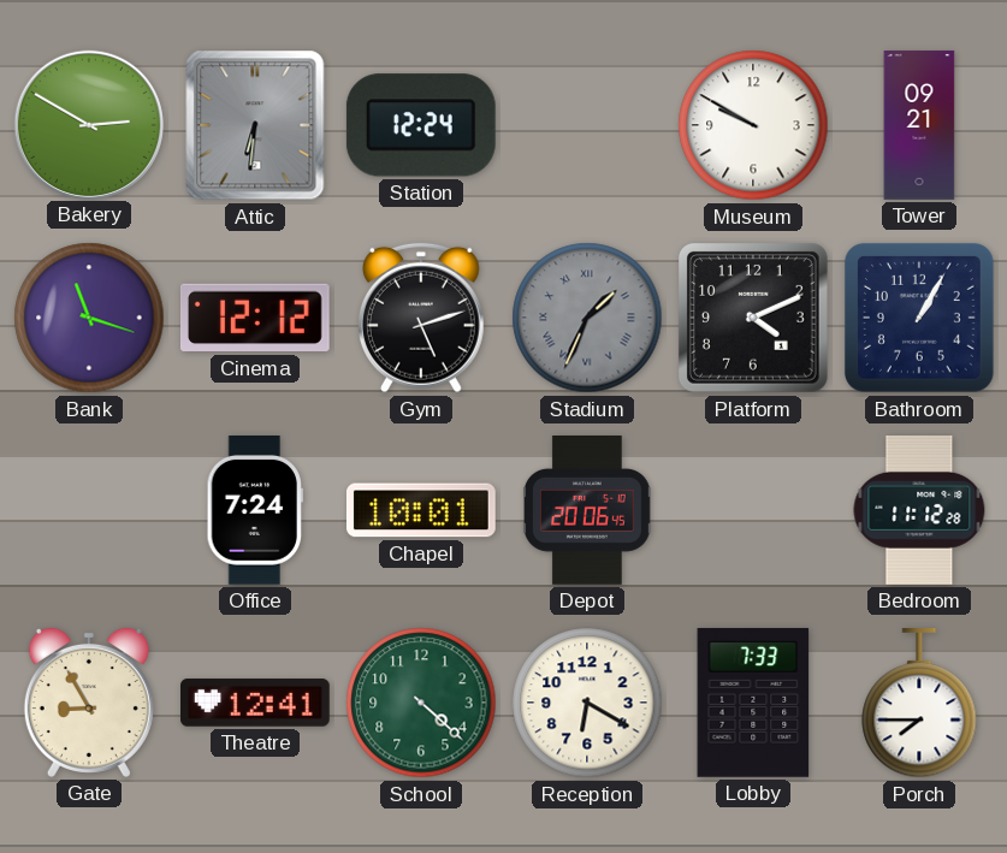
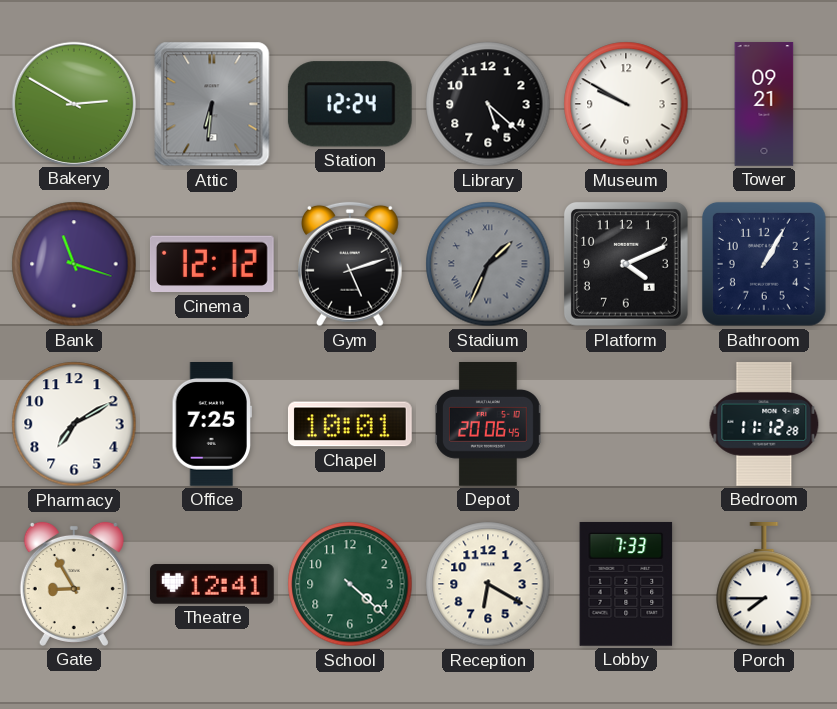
Library: none -> 5:22 (488, 104)
Pharmacy: none -> 7:10 (74, 424)
Office: 7:24 -> 7:25 (211, 425)
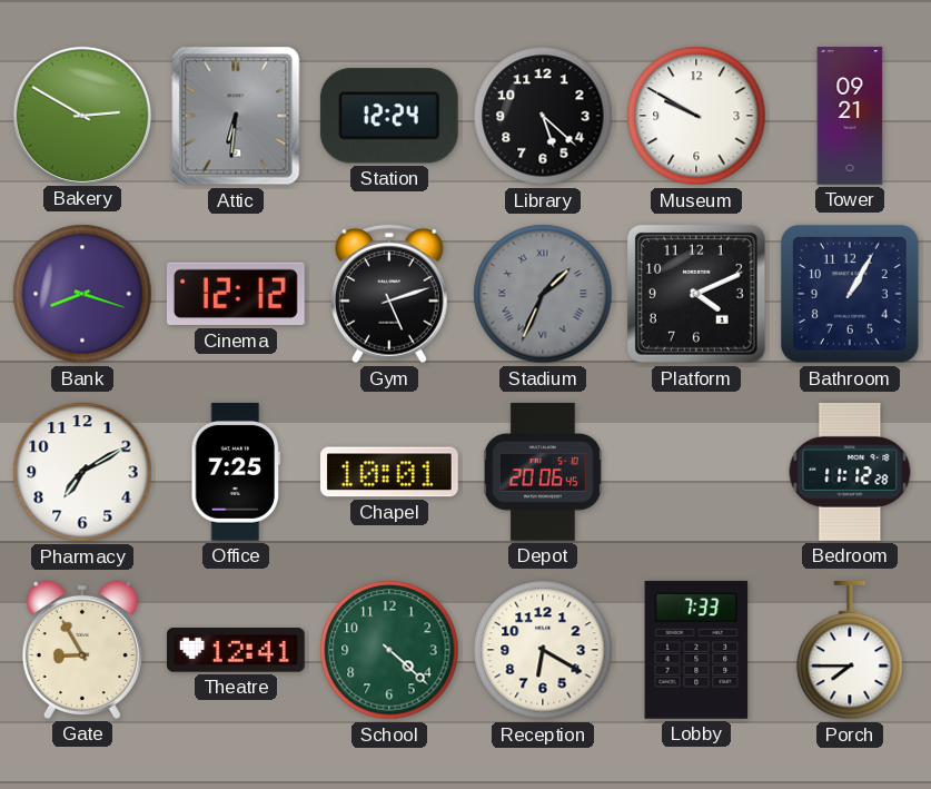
Bank: 11:18 -> 8:18 (82, 294)
